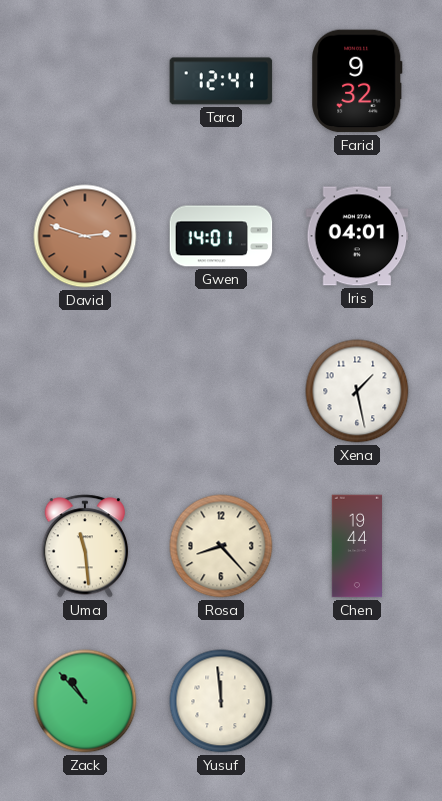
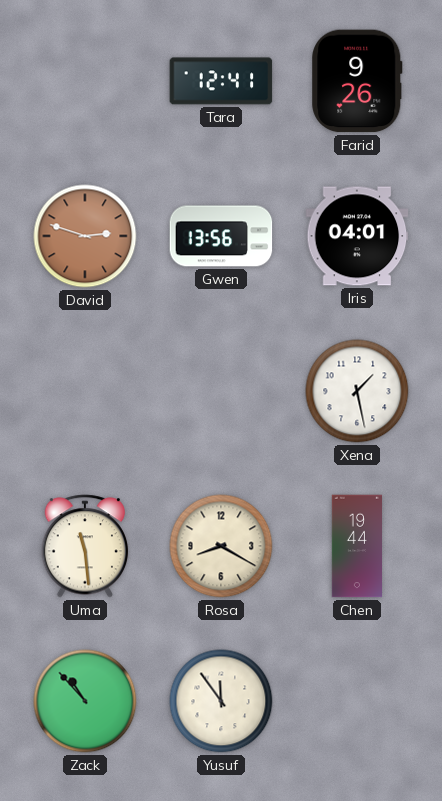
Farid: 9:32 -> 9:26 (357, 81)
Gwen: 14:01 -> 13:56 (221, 236)
Rosa: 8:23 -> 8:20 (221, 546)
Yusuf: 11:59 -> 11:54 (221, 701)
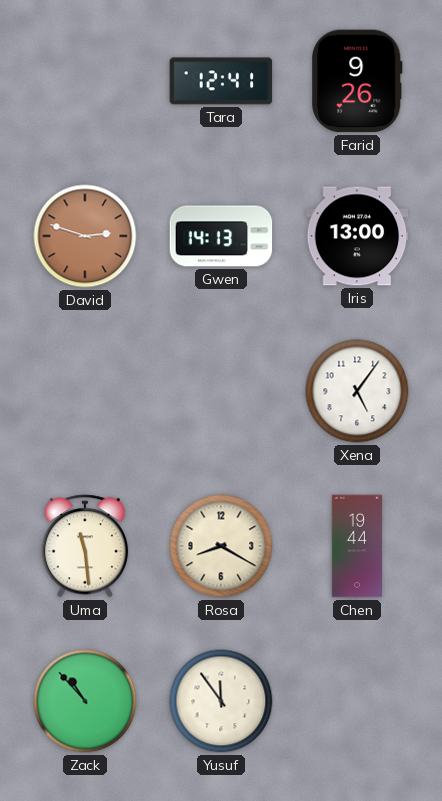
Gwen: 13:56 -> 14:13 (221, 236)
Iris: 04:01 -> 13:00 (357, 236)
Xena: 1:28 -> 5:06 (357, 391)
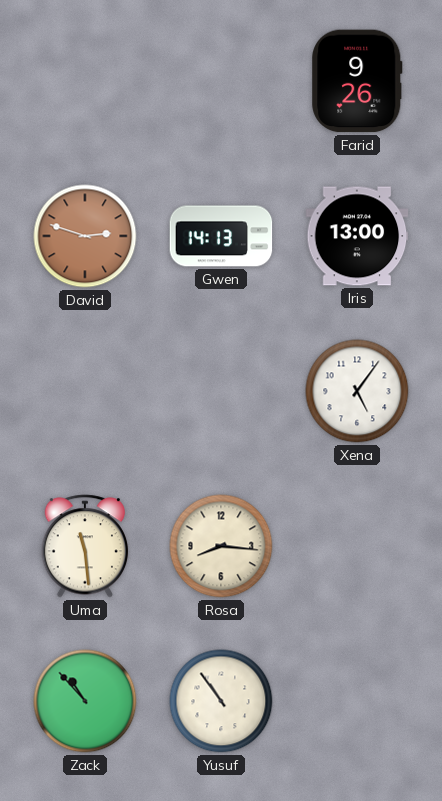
Tara: 12:41 -> none (221, 81)
Rosa: 8:20 -> 8:16 (221, 546)
Chen: 19:44 -> none (357, 546)
Yusuf: 11:54 -> 10:54 (221, 701)
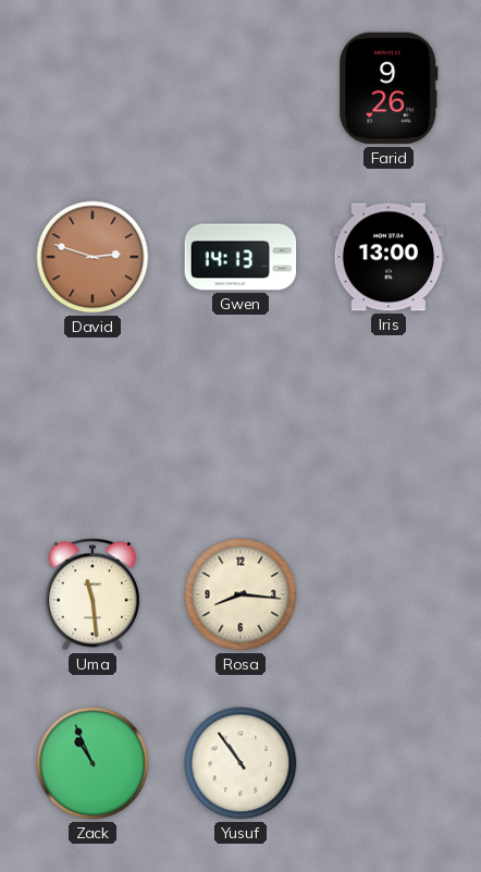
Xena: 5:06 -> none (357, 391)
Zack: 10:53 -> 10:56 (92, 763)
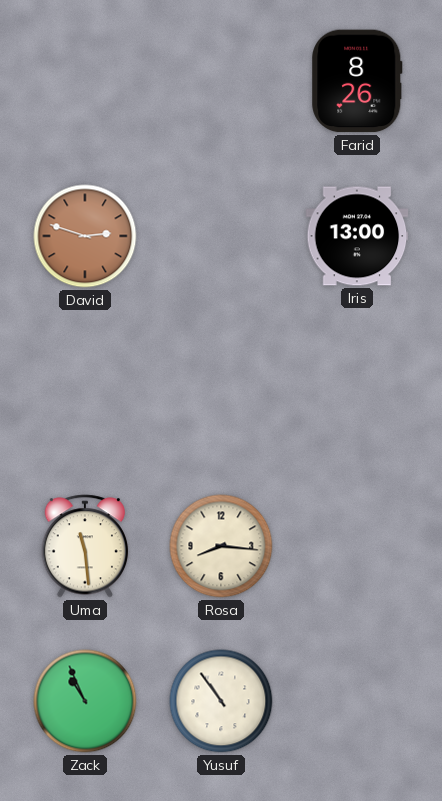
Farid: 9:26 -> 8:26 (357, 81)
Gwen: 14:13 -> none (240, 257)
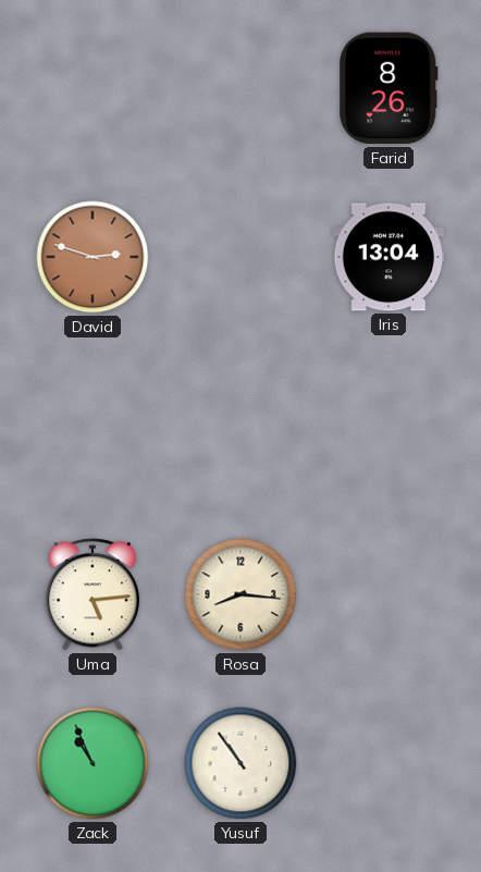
Iris: 13:00 -> 13:04 (388, 257)
Uma: 11:29 -> 5:14 (92, 594)
